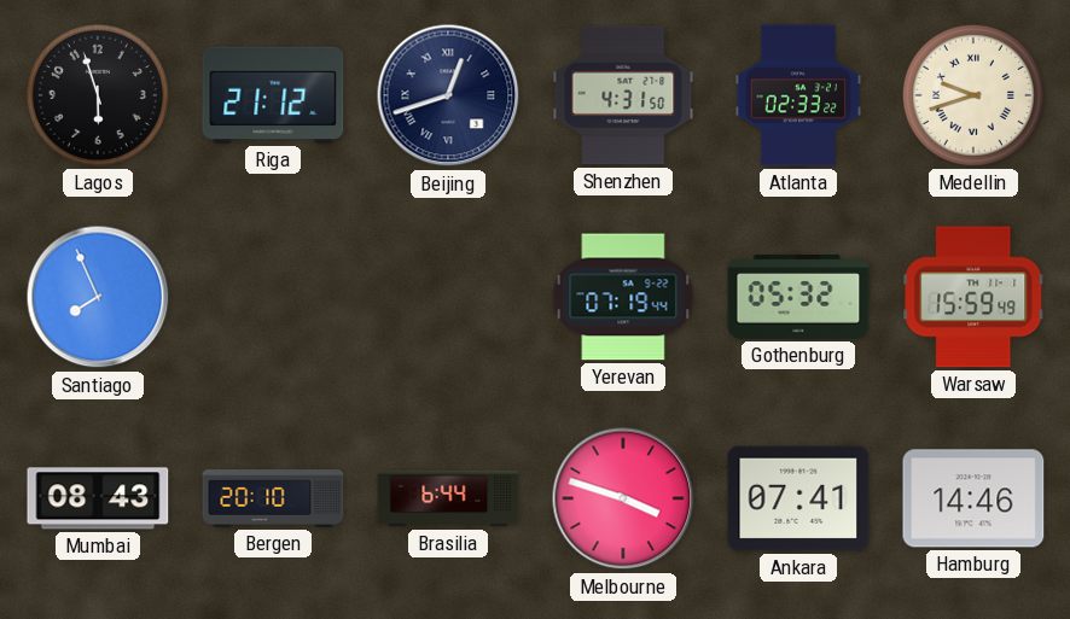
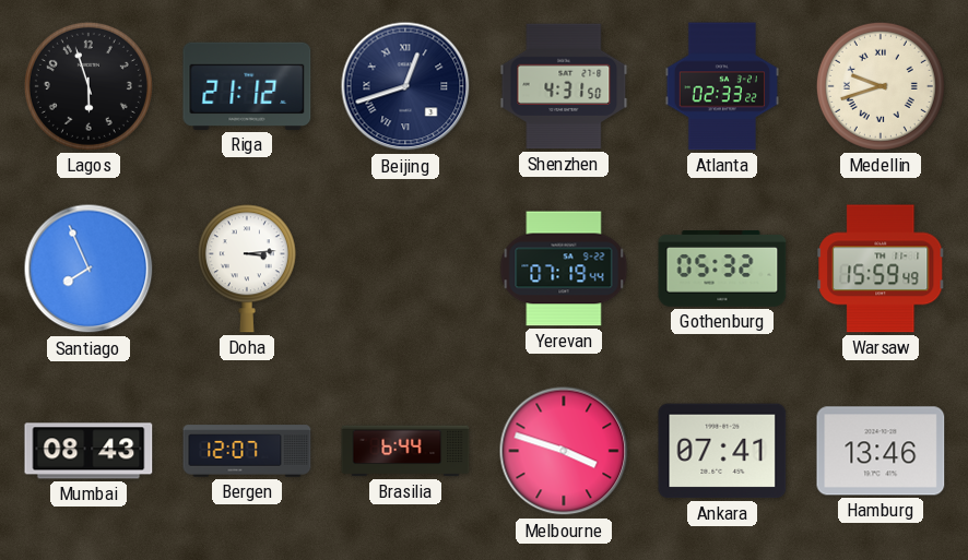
Doha: none -> 3:14 (247, 269)
Bergen: 20:10 -> 12:07 (247, 451)
Hamburg: 14:46 -> 13:46 (881, 451)
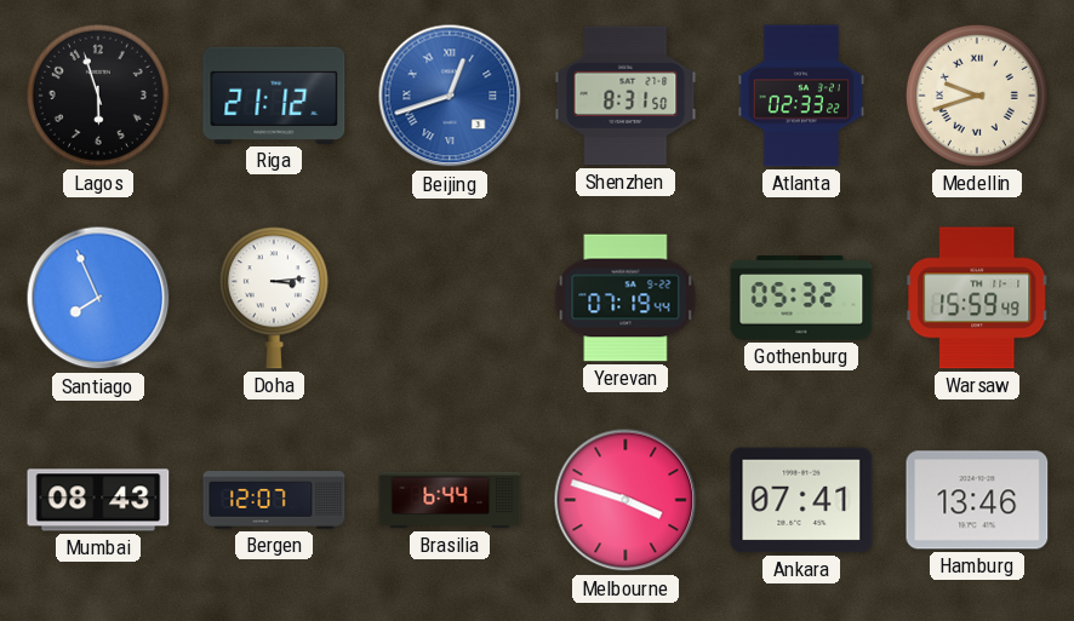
Beijing dial: navy -> blue (450, 96)
Shenzhen: 4:31 -> 8:31 (625, 96)
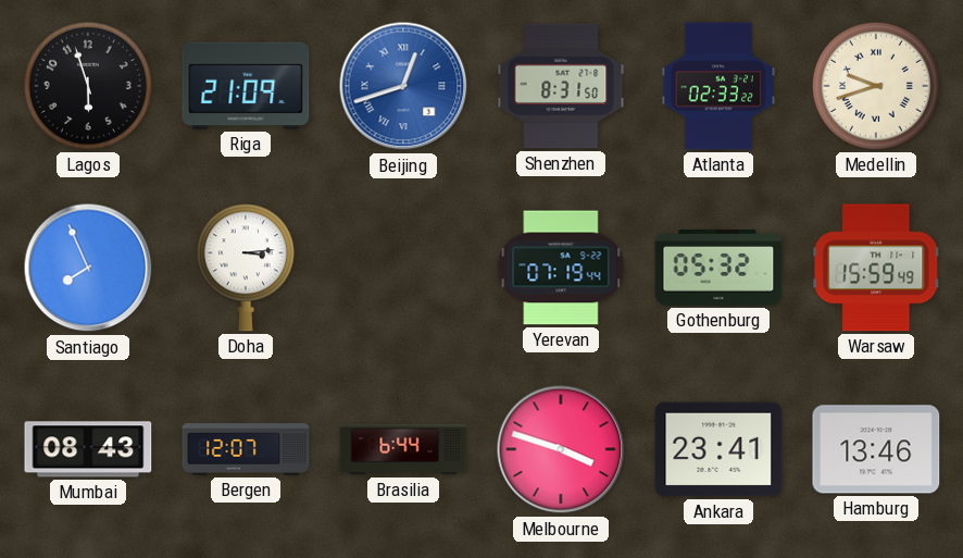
Riga: 21:12 -> 21:09 (246, 86)
Ankara: 07:41 -> 23:41 (718, 449)
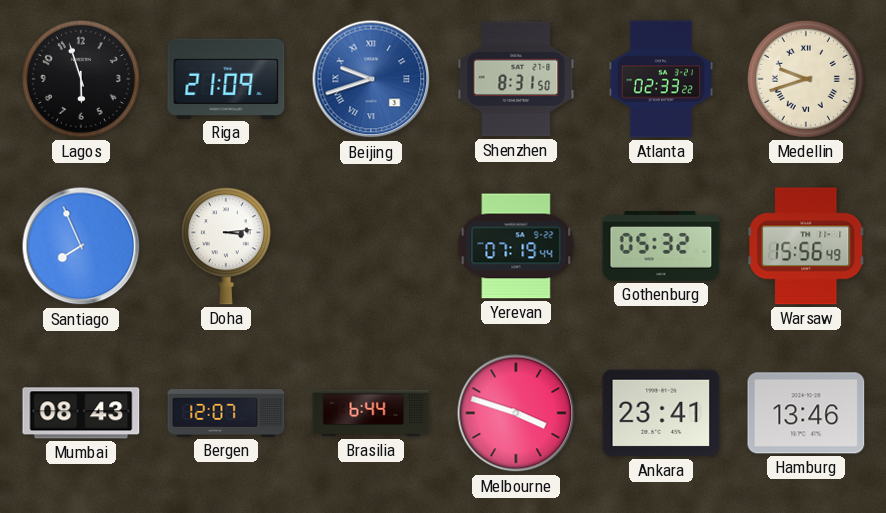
Beijing: 12:42 -> 9:42 (371, 79)
Warsaw: 15:59 -> 15:56 (806, 246)
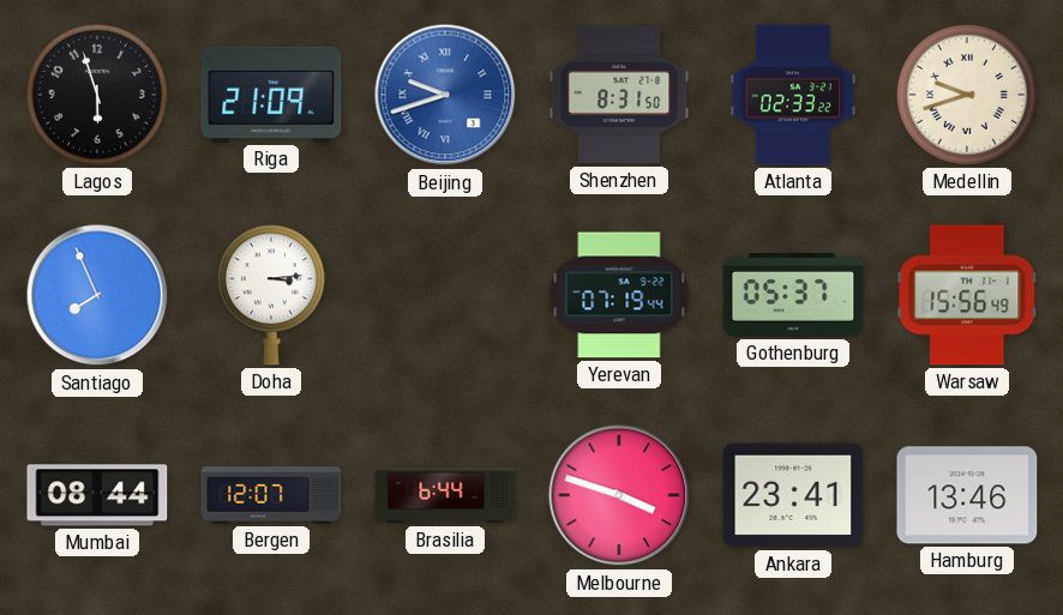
Gothenburg: 05:32 -> 05:37 (793, 296)
Mumbai: 08:43 -> 08:44 (97, 495)
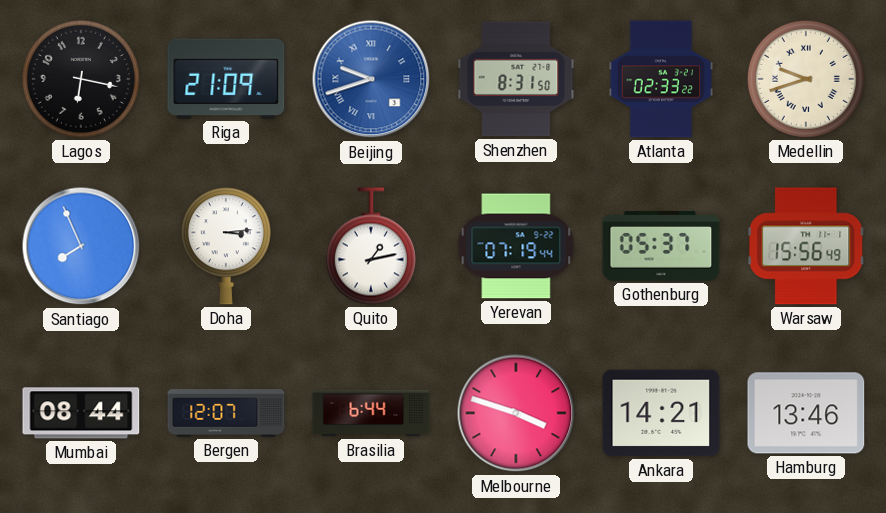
Lagos: 5:57 -> 6:17 (81, 79)
Quito: none -> 1:13 (371, 246)
Ankara: 23:41 -> 14:21 (661, 413)
